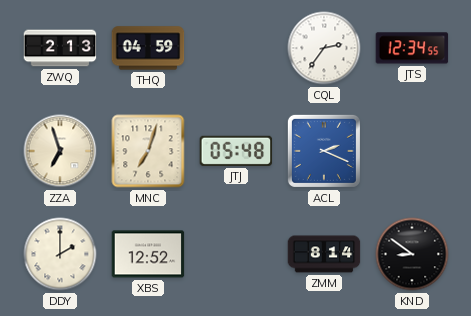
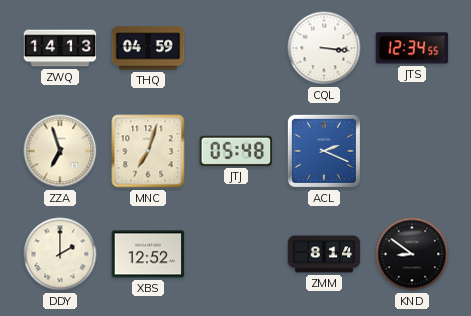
ZWQ: 2:13 -> 14:13 (60, 48)
CQL: 2:36 -> 3:16 (324, 48)
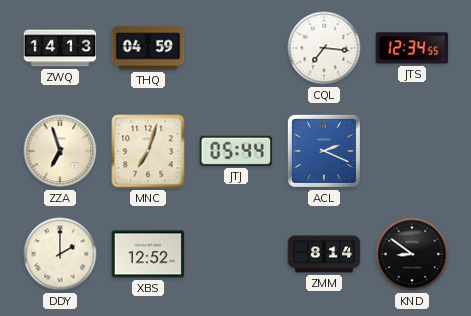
CQL: 3:16 -> 7:16 (324, 48)
JTJ: 05:48 -> 05:44 (236, 151)
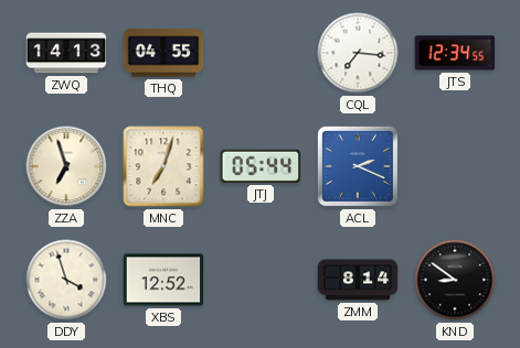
THQ: 04:59 -> 04:55 (163, 53)
DDY: 2:00 -> 3:57 (66, 280)
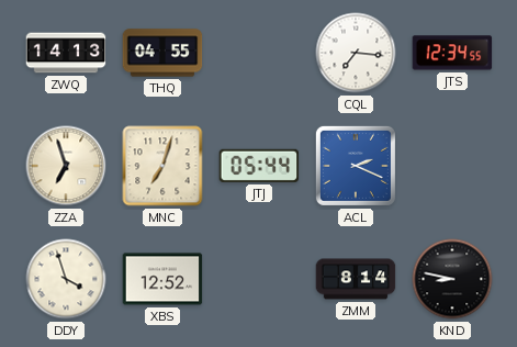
KND: 8:51 -> 8:47 (452, 279)
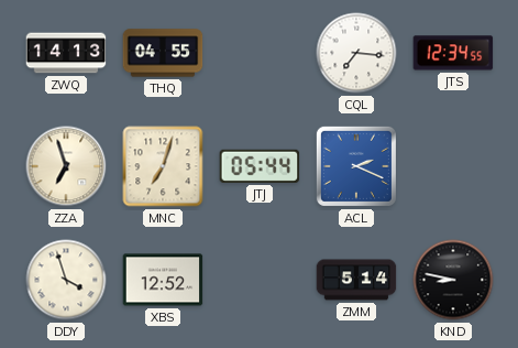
ZMM: 8:14 -> 5:14 (356, 280)
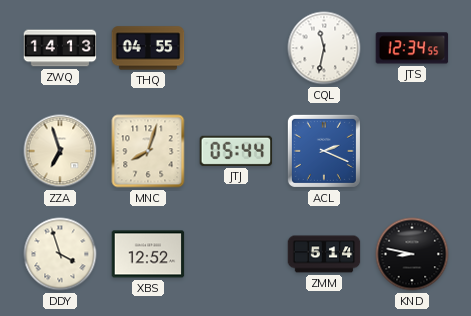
CQL: 7:16 -> 11:32 (324, 48)
MNC: 7:03 -> 8:03 (148, 151)
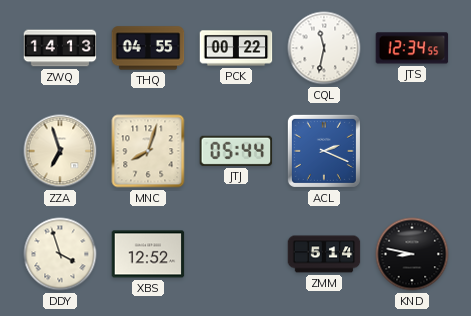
PCK: none -> 00:22 (236, 48)
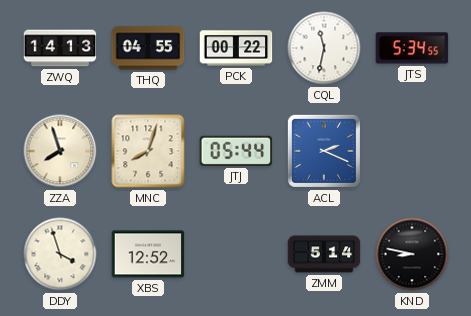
JTS: 12:34 -> 5:34 (412, 48)
ZZA: 6:57 -> 7:57 (60, 151)
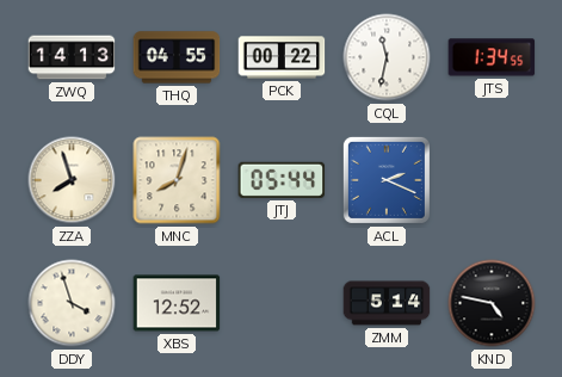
JTS: 5:34 -> 1:34 (492, 57)
KND: 8:47 -> 4:47 (492, 303)
